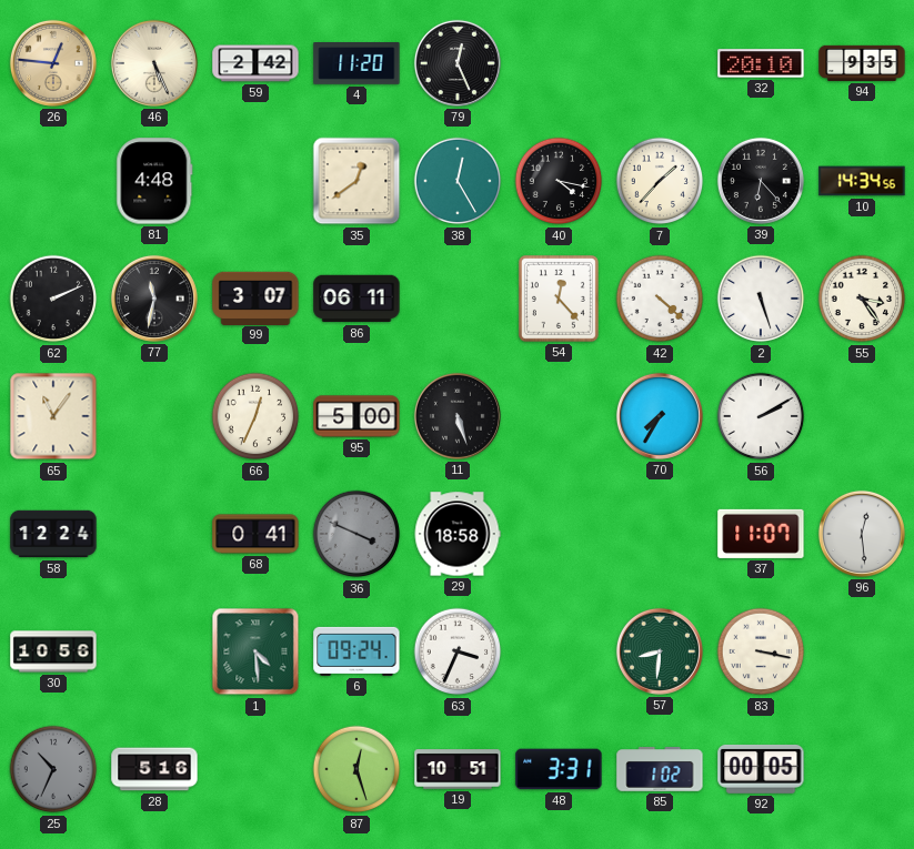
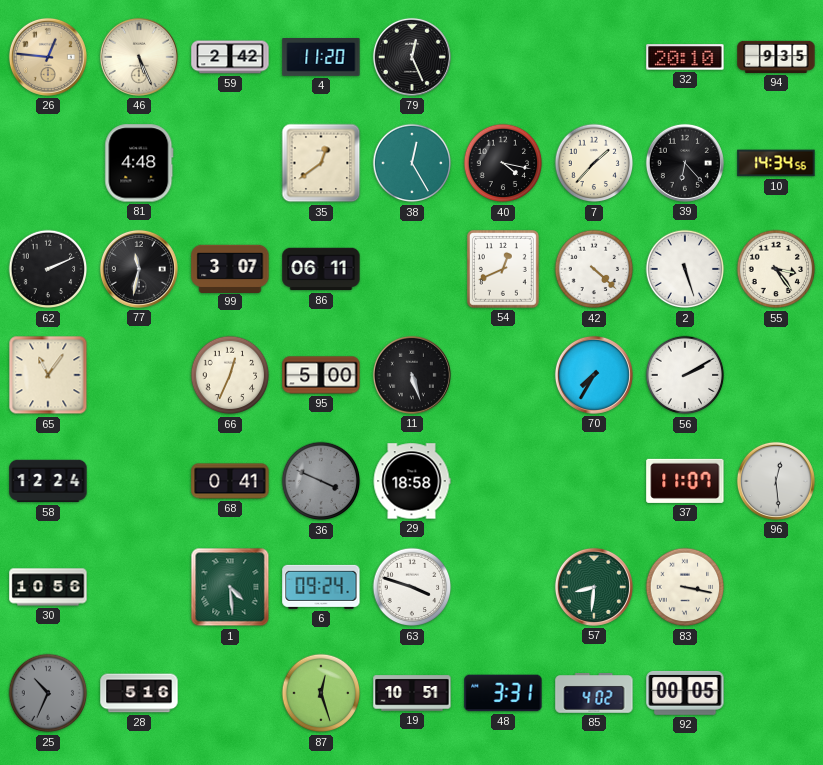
54: 12:23 -> 12:41 (504, 270)
63: 3:34 -> 3:48 (412, 587)
85: 1:02 -> 4:02 (594, 693)
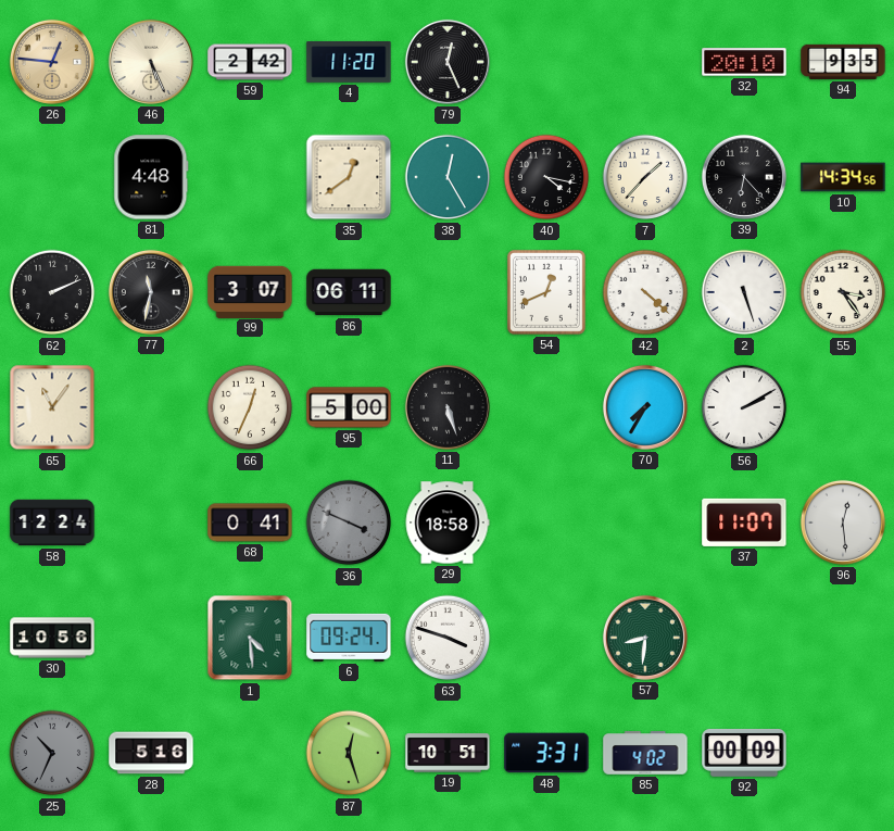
83: 3:17 -> none (685, 587)
92: 00:05 -> 00:09 (744, 753)
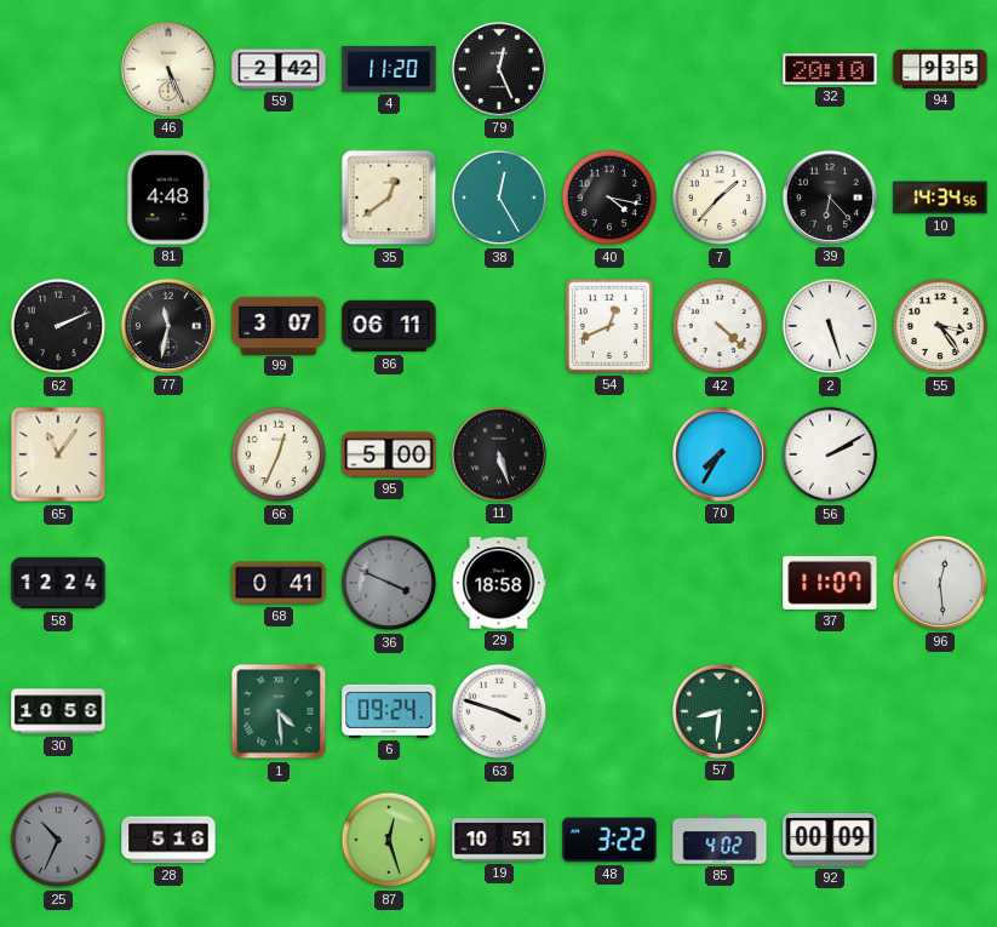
26: 12:46 -> none (52, 62)
48: 3:31 -> 3:22 (609, 840)
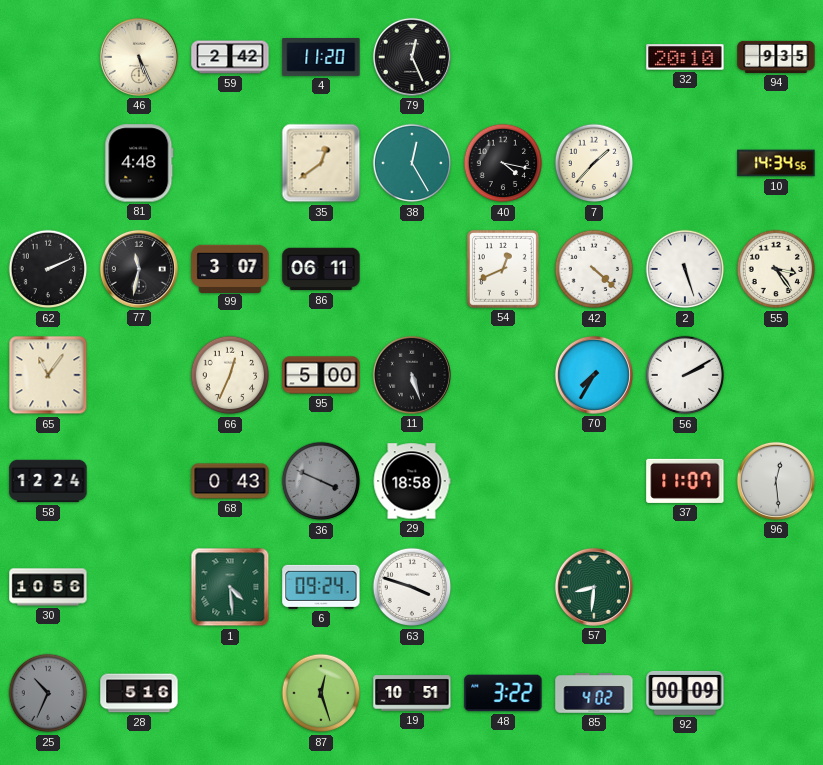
39: 6:23 -> none (830, 198)
68: 0:41 -> 0:43 (230, 481)
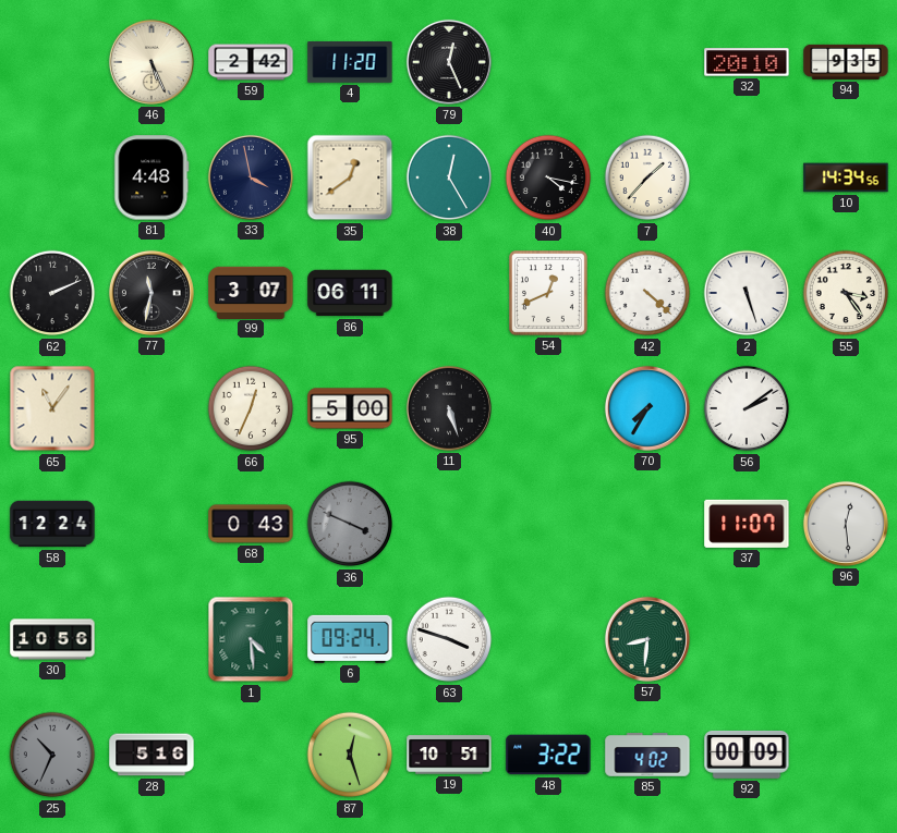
33: none -> 3:58 (251, 177)
56: 2:10 -> 2:09 (747, 408)
29: 18:58 -> none (412, 481)
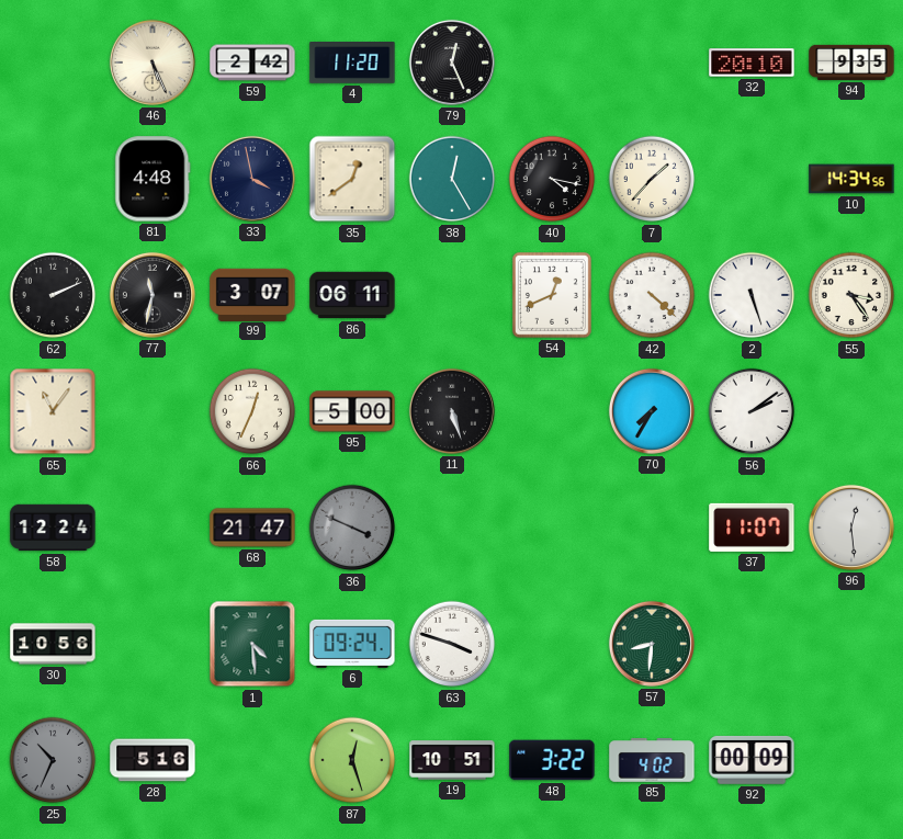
68: 0:43 -> 21:47 (252, 528)
